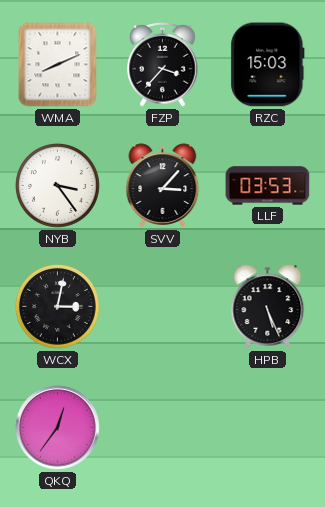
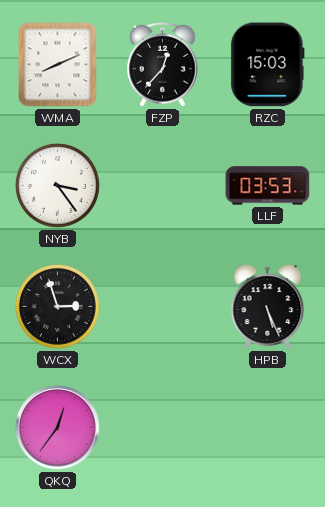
FZP: 3:37 -> 12:37 (163, 65)
SVV: 3:07 -> none (163, 186)
WCX: 3:02 -> 2:57 (58, 307)
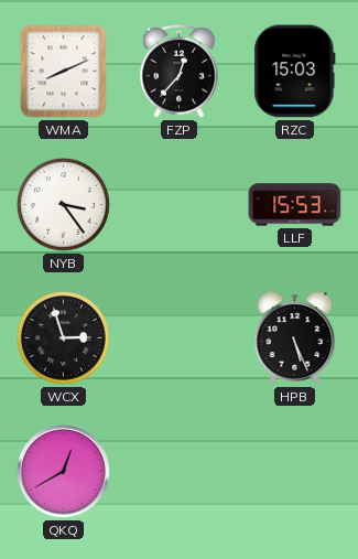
LLF: 03:53 -> 15:53 (295, 205)
QKQ: 12:36 -> 12:40 (64, 472)
